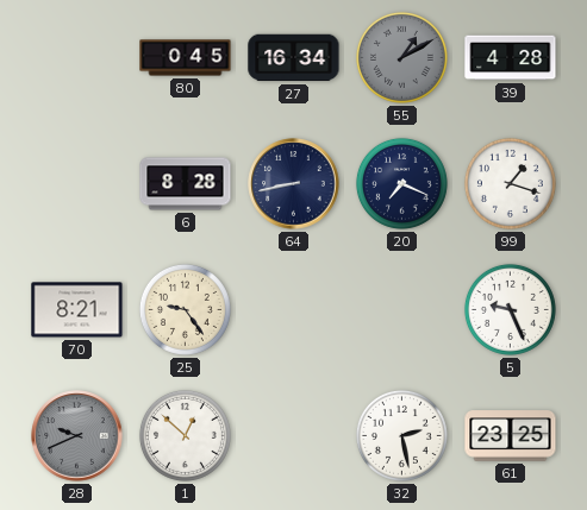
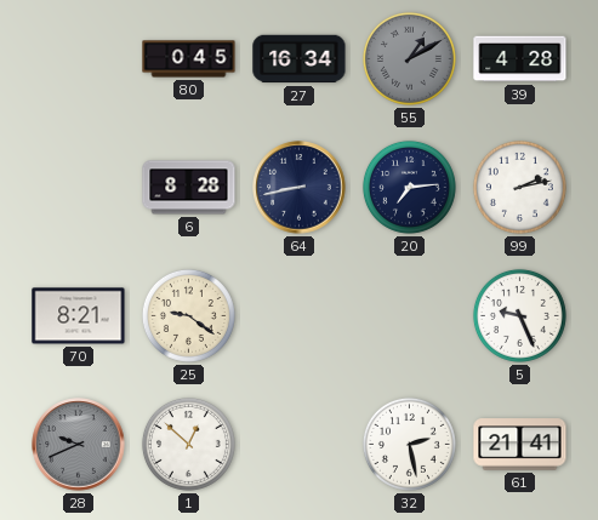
20: 7:19 -> 7:14 (409, 187)
99: 1:18 -> 2:13 (519, 187)
25: 9:24 -> 9:21 (188, 315)
61: 23:25 -> 21:41 (520, 445)
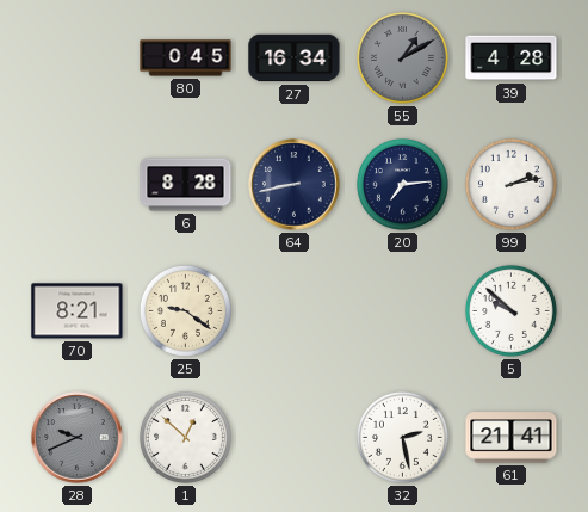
5: 9:26 -> 9:52 (510, 310)
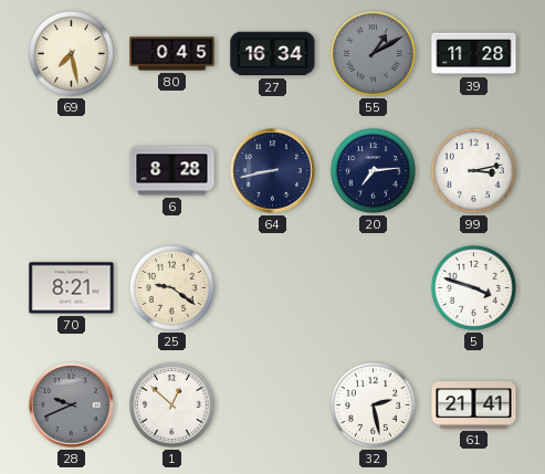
69: none -> 7:28 (71, 53)
39: 4:28 -> 11:28 (474, 54)
99: 2:13 -> 3:13 (473, 170)
5: 9:52 -> 3:48 (473, 287)
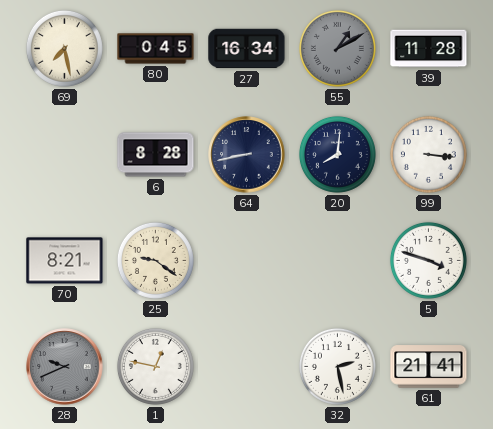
20: 7:14 -> 8:01 (337, 154)
99: 3:13 -> 3:16 (428, 154)
1: 12:52 -> 12:47 (155, 366)
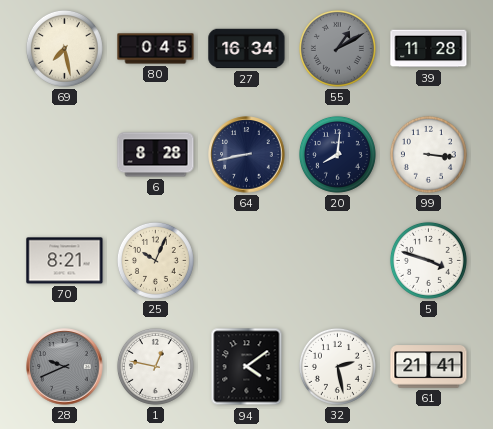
25: 9:21 -> 10:04 (155, 260)
94: none -> 4:09 (247, 367)
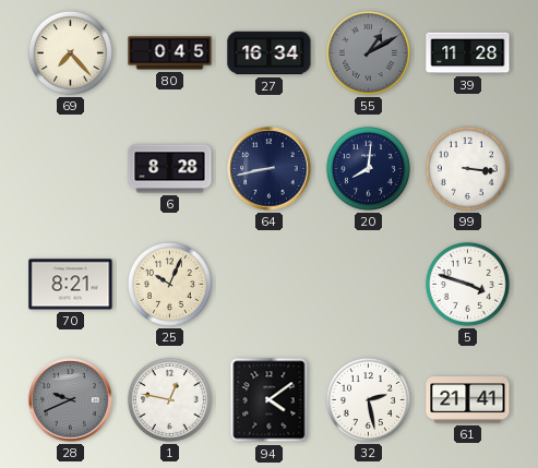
69: 7:28 -> 7:23 (70, 52)
